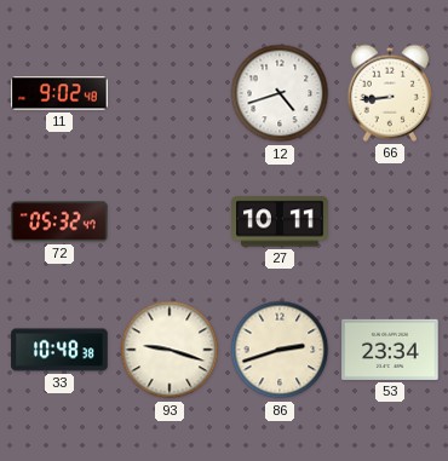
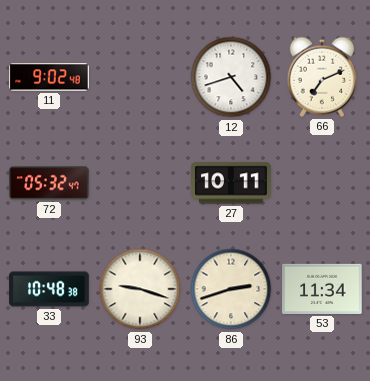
66: 8:44 -> 7:11 (322, 77)
53: 23:34 -> 11:34 (322, 289)
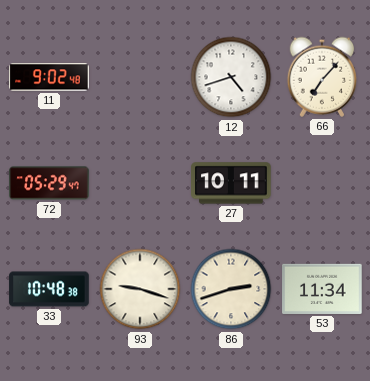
66: 7:11 -> 7:07 (322, 77)
72: 05:32 -> 05:29 (49, 183)
